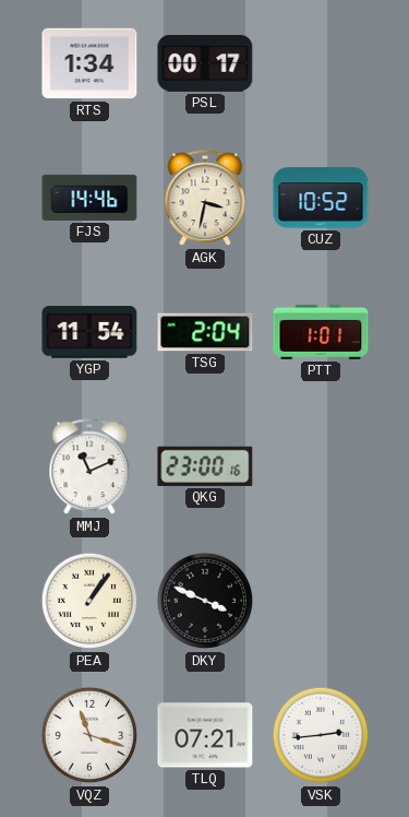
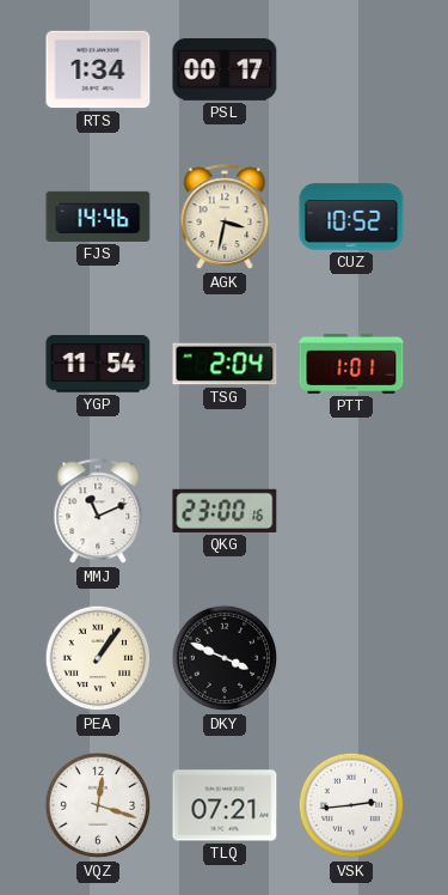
VQZ: 11:18 -> 12:18 (98, 805)
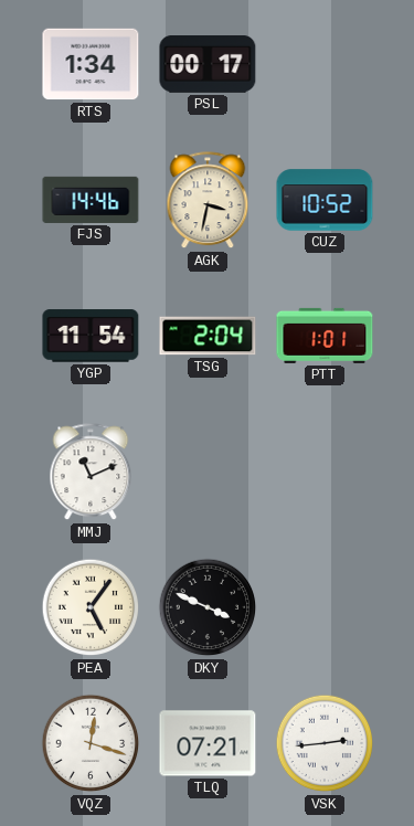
QKG: 23:00 -> none (225, 511)
PEA: 1:06 -> 5:06 (91, 607)
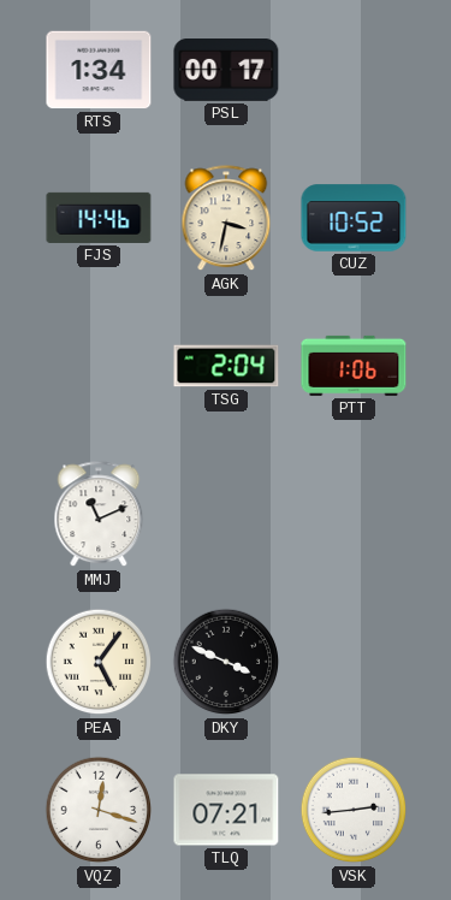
YGP: 11:54 -> none (91, 336)
PTT: 1:01 -> 1:06 (354, 366)
